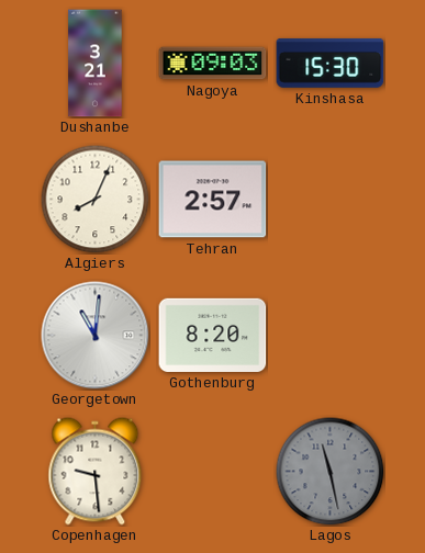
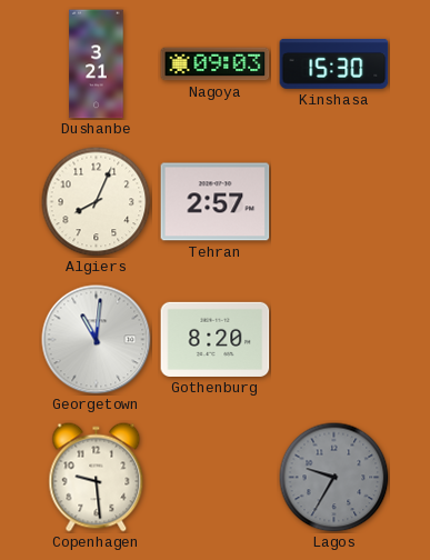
Lagos: 11:28 -> 9:35 (334, 478)
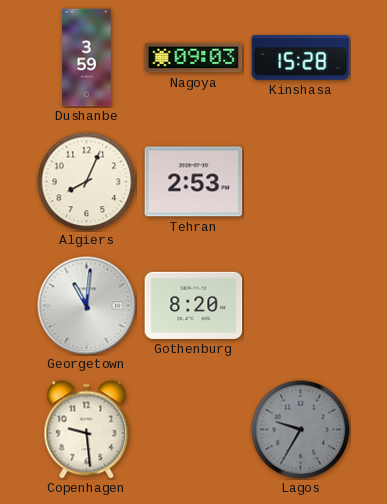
Dushanbe: 3:21 -> 3:59 (87, 58)
Kinshasa: 15:30 -> 15:28 (301, 57)
Tehran: 2:57 -> 2:53 (194, 182)
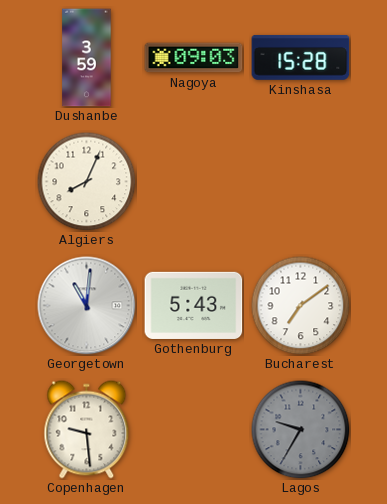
Tehran: 2:53 -> none (194, 182)
Gothenburg: 8:20 -> 5:43 (194, 305)
Bucharest: none -> 7:09 (301, 306)
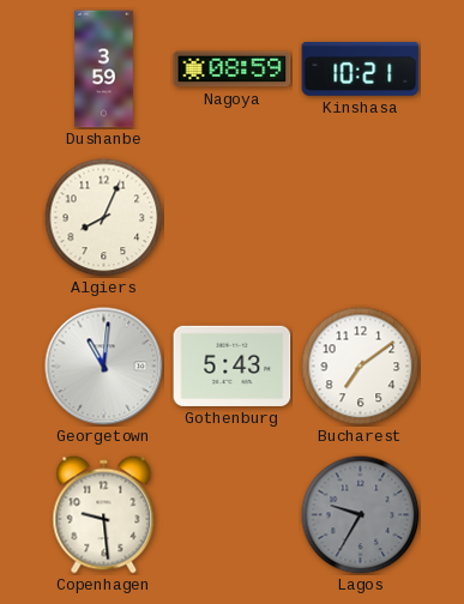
Nagoya: 09:03 -> 08:59 (233, 70)
Kinshasa: 15:28 -> 10:21 (361, 68)
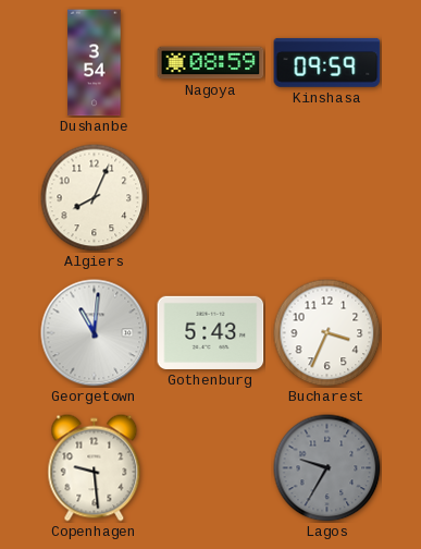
Dushanbe: 3:59 -> 3:54 (95, 63)
Kinshasa: 10:21 -> 09:59 (327, 62)
Bucharest: 7:09 -> 3:34 (327, 333)
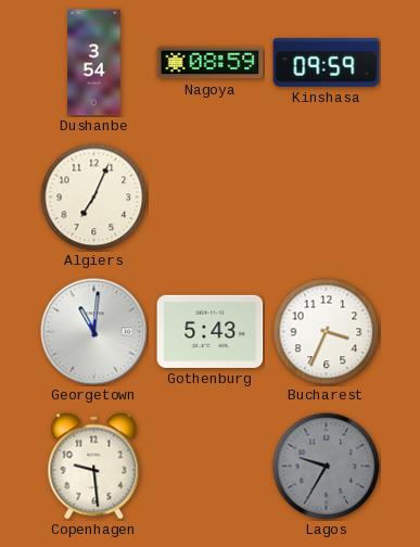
Algiers: 8:04 -> 7:04 (94, 198)
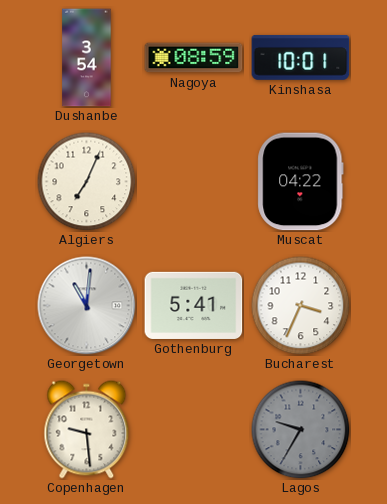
Kinshasa: 09:59 -> 10:01 (301, 57)
Muscat: none -> 04:22 (301, 182)
Gothenburg: 5:43 -> 5:41 (194, 305)
